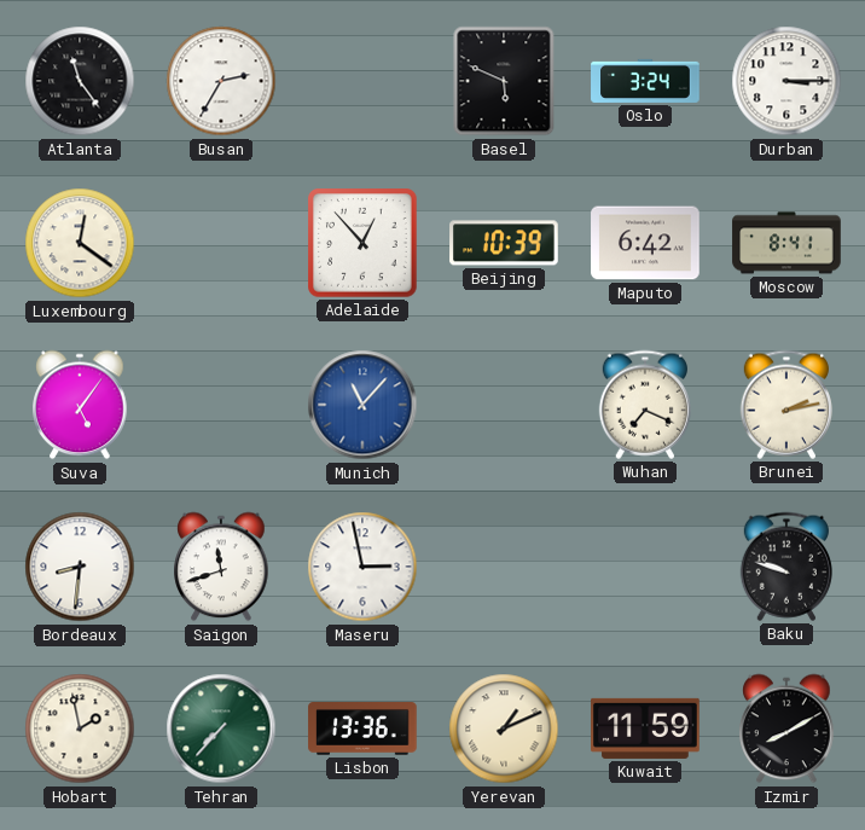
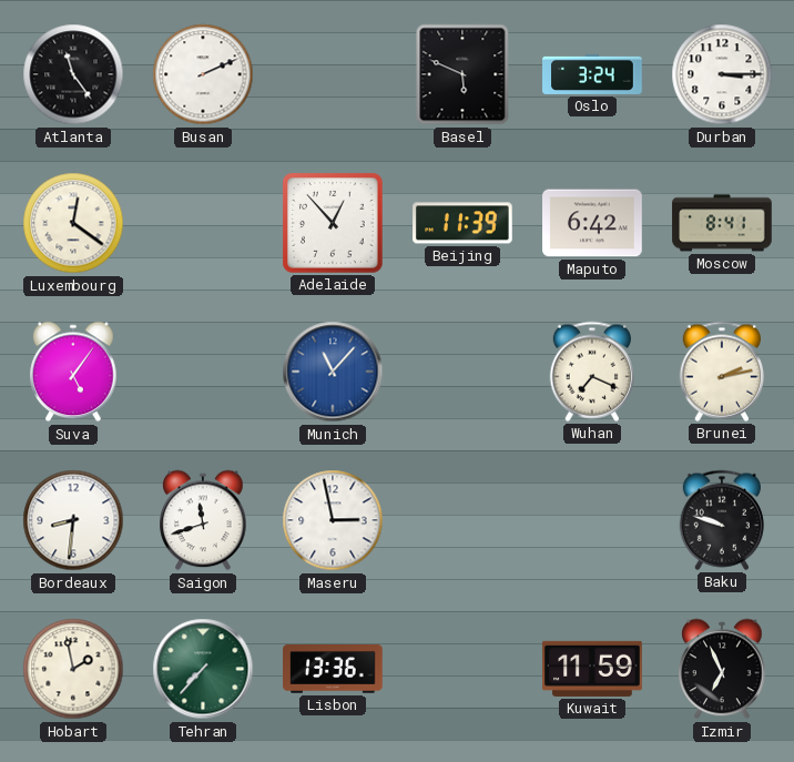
Busan: 2:35 -> 2:11 (203, 74)
Beijing: 10:39 -> 11:39 (462, 223)
Yerevan: 1:11 -> none (504, 729)
Izmir: 8:10 -> 6:56 (722, 669)
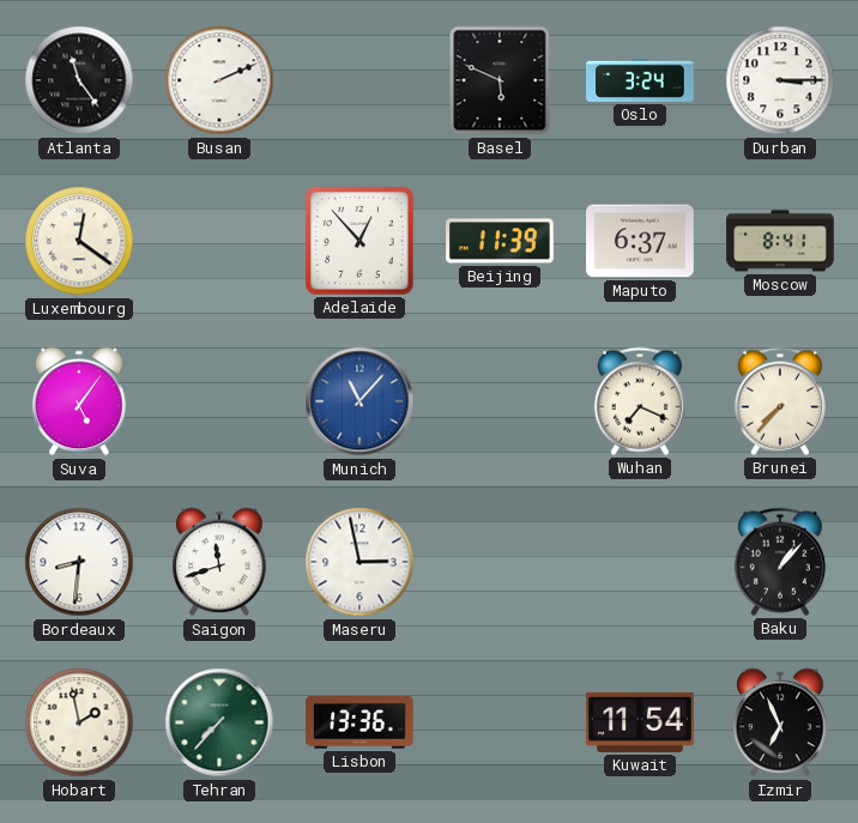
Maputo: 6:42 -> 6:37 (640, 241)
Brunei: 2:13 -> 7:37 (779, 401)
Baku: 9:48 -> 1:07 (779, 562)
Kuwait: 11:59 -> 11:54 (640, 722)
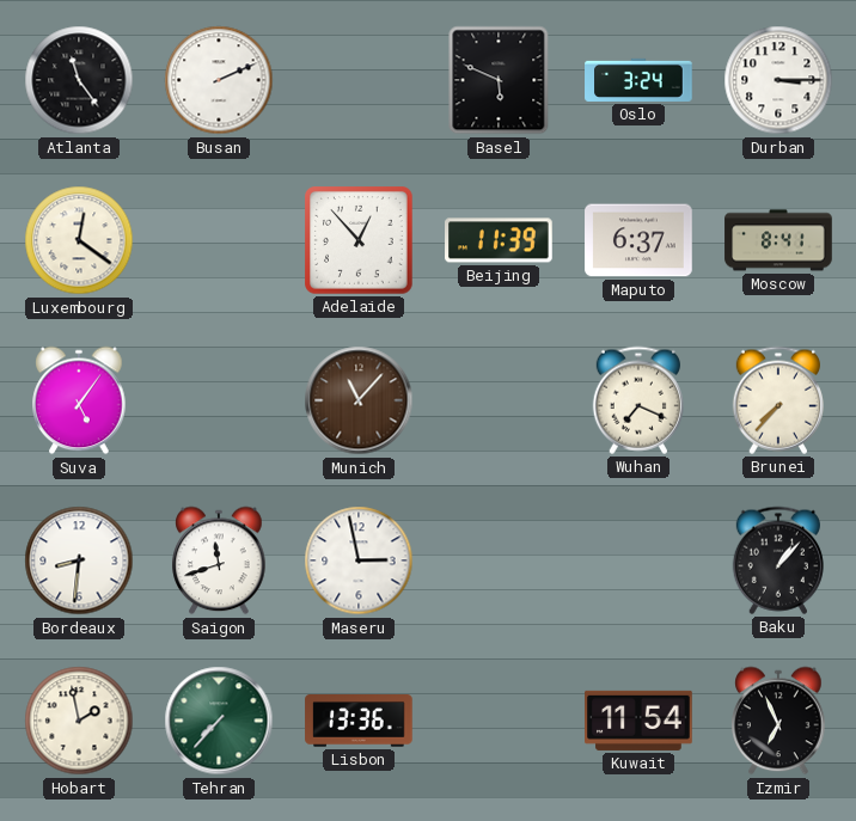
Munich dial: blue -> brown (359, 400)
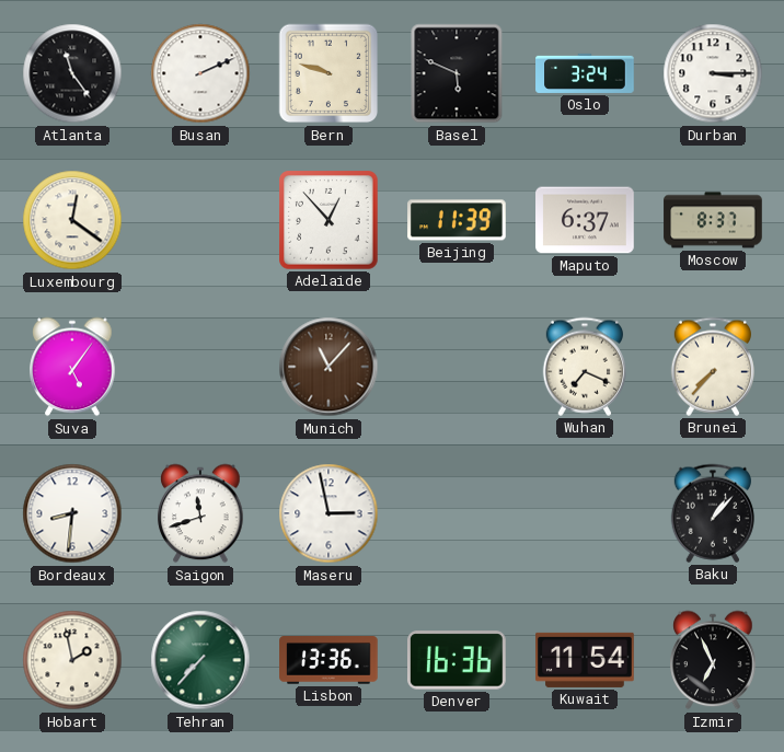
Bern: none -> 9:48 (328, 73)
Moscow: 8:41 -> 8:37 (713, 220)
Denver: none -> 16:36 (458, 660)
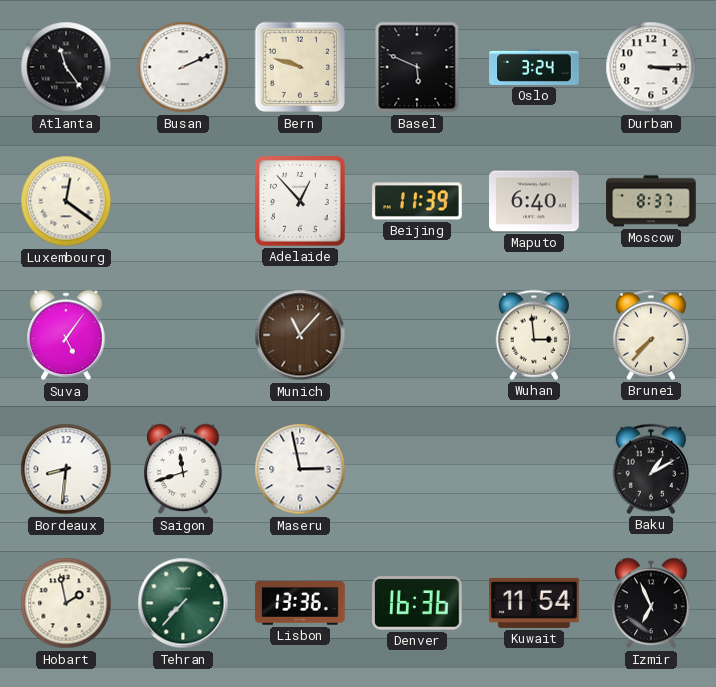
Maputo: 6:37 -> 6:40 (534, 201)
Wuhan: 7:19 -> 2:59 (533, 335)
Baku: 1:07 -> 1:10 (650, 469)
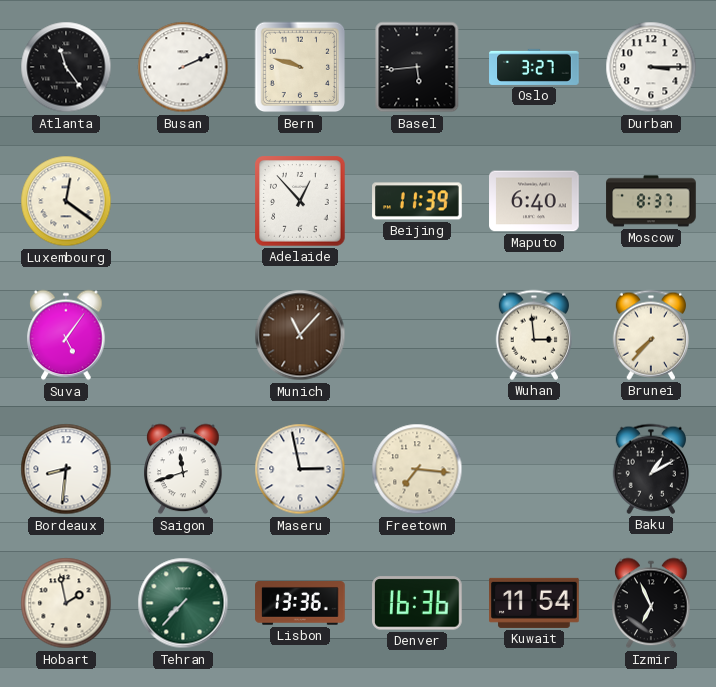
Basel: 5:49 -> 5:44 (417, 67)
Oslo: 3:24 -> 3:27 (534, 67)
Freetown: none -> 7:16 (417, 469)
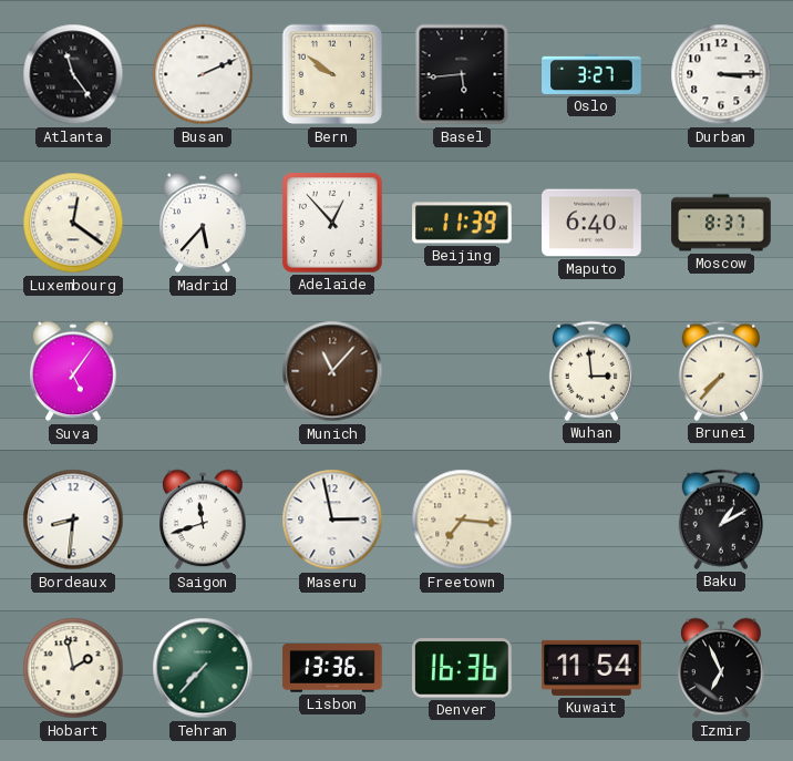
Bern: 9:48 -> 9:51 (332, 74)
Madrid: none -> 5:37 (203, 223)
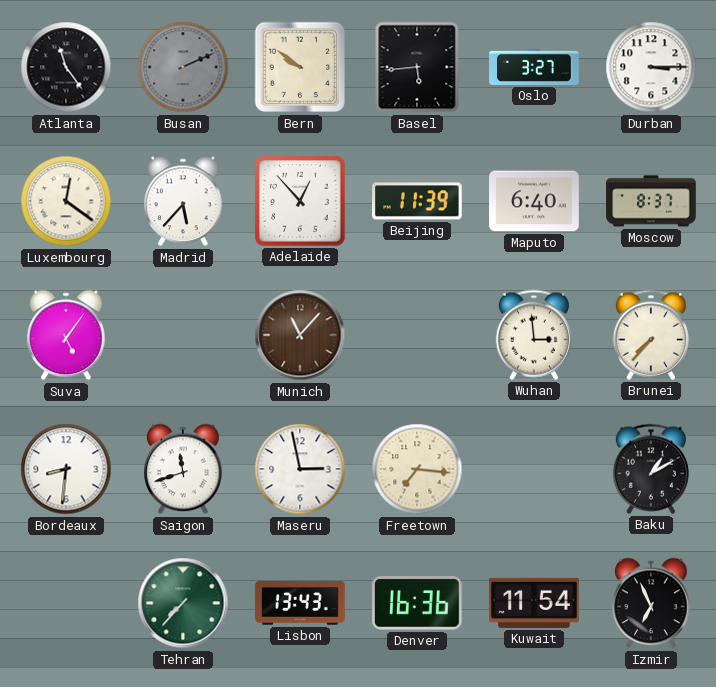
Busan dial: white -> grey (183, 67)
Hobart: 1:58 -> none (73, 668)
Lisbon: 13:36 -> 13:43 (300, 603)
